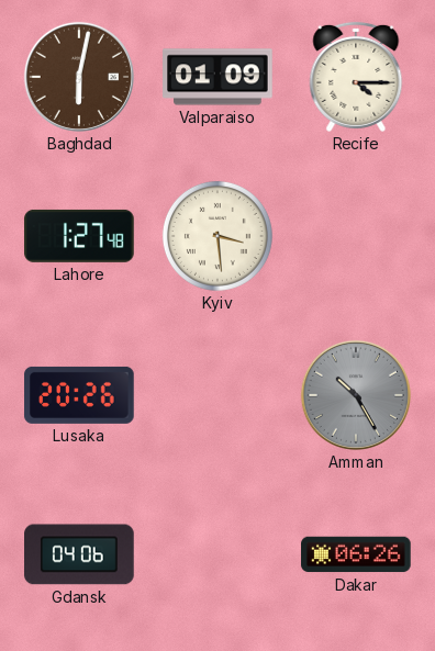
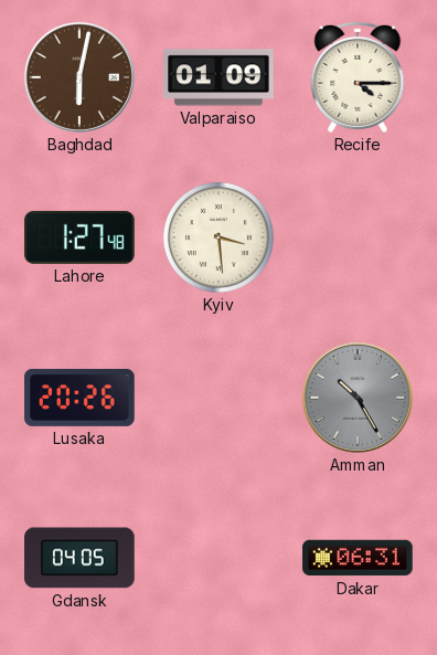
Gdansk: 04:06 -> 04:05 (79, 558)
Dakar: 06:26 -> 06:31 (358, 558)
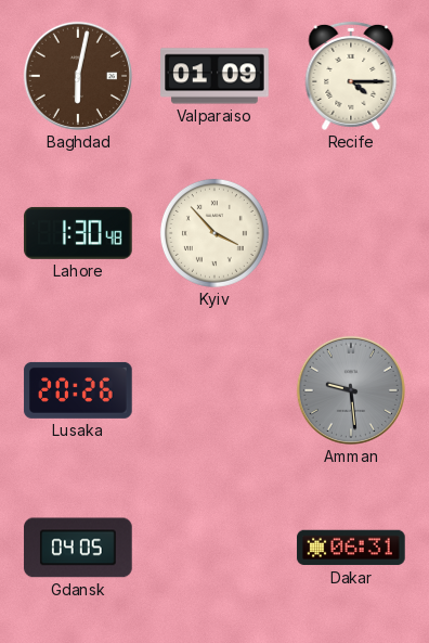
Lahore: 1:27 -> 1:30 (78, 233)
Kyiv: 3:29 -> 3:53 (214, 233)
Amman: 10:25 -> 9:29 (351, 390)
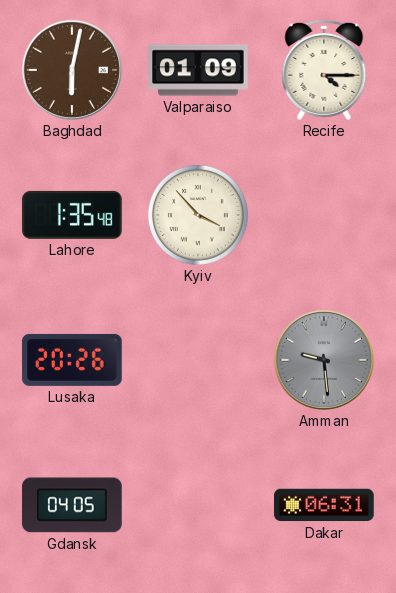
Lahore: 1:30 -> 1:35 (72, 215)
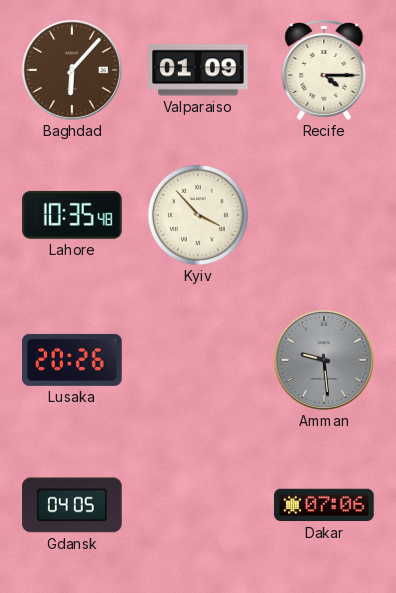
Baghdad: 6:02 -> 6:07 (72, 70)
Lahore: 1:35 -> 10:35 (72, 215)
Dakar: 06:31 -> 07:06 (324, 505)
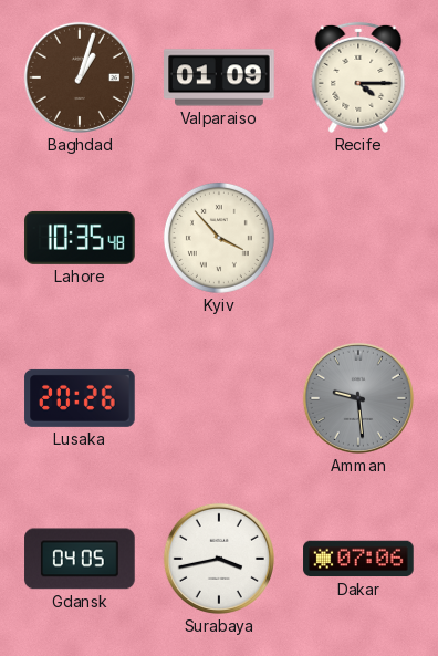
Baghdad: 6:07 -> 1:03 (80, 77)
Surabaya: none -> 3:43 (219, 559)
